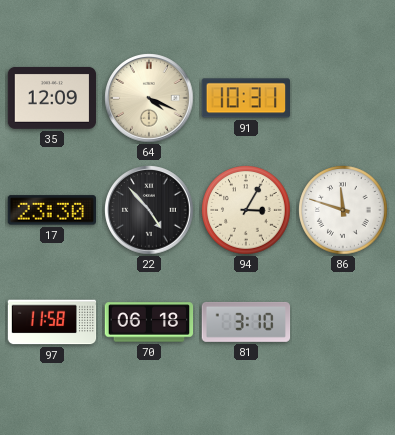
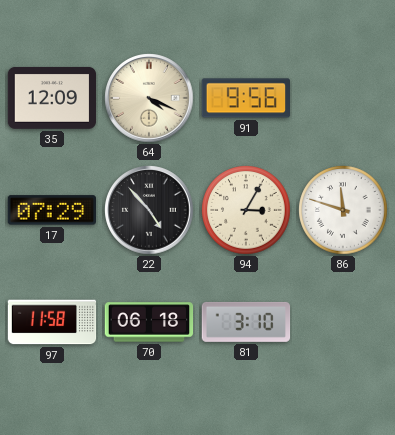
91: 10:31 -> 9:56 (246, 98)
17: 23:30 -> 07:29 (51, 210)
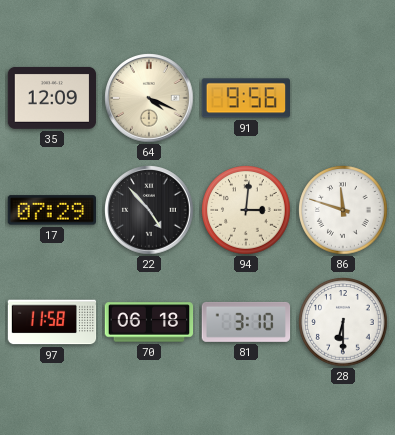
94: 3:05 -> 3:01 (246, 210)
28: none -> 6:30 (343, 322)
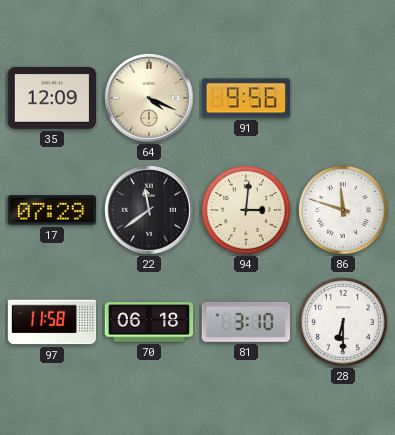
22: 4:53 -> 11:39 (149, 210)
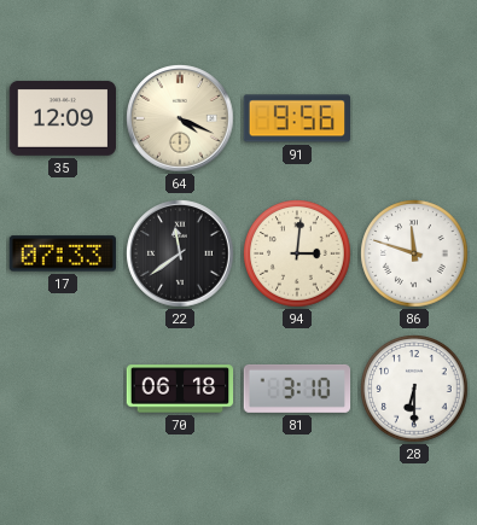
17: 07:29 -> 07:33 (62, 253)
97: 11:58 -> none (52, 322)
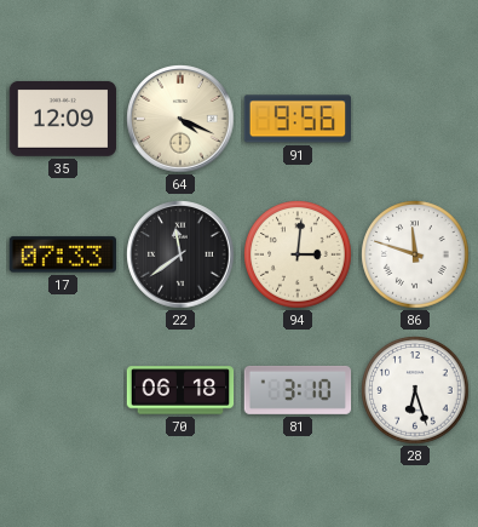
28: 6:30 -> 6:27 (415, 390)
